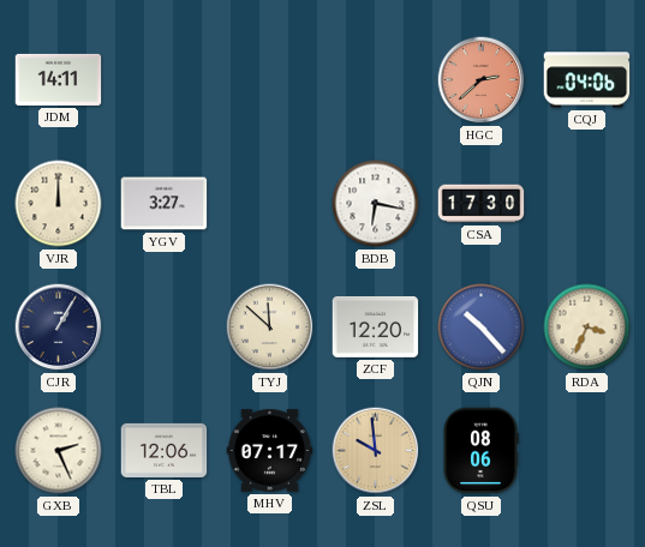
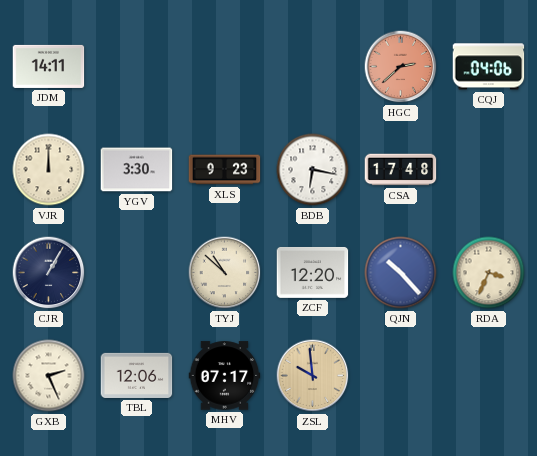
YGV: 3:27 -> 3:30 (137, 170)
XLS: none -> 9:23 (225, 170)
CSA: 17:30 -> 17:48 (401, 170)
TYJ: 11:52 -> 10:52 (225, 273)
QSU: 08:06 -> none (480, 451)
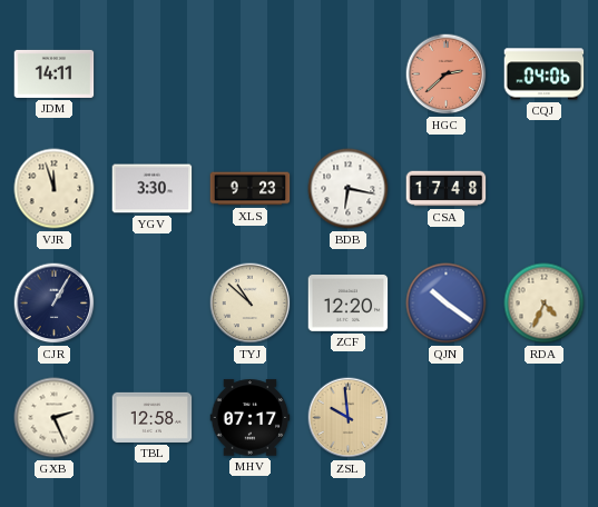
VJR: 12:00 -> 11:57 (55, 189)
QJN: 10:23 -> 10:21 (447, 304)
RDA: 3:34 -> 4:34 (545, 304)
TBL: 12:06 -> 12:58 (153, 417)
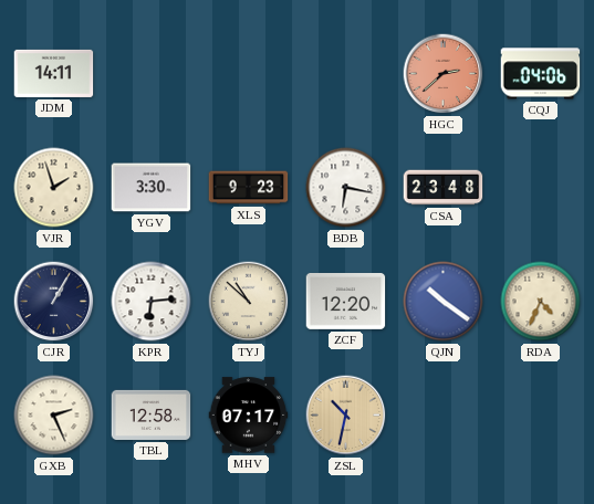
VJR: 11:57 -> 1:57 (54, 188)
CSA: 17:48 -> 23:48 (444, 188)
KPR: none -> 6:14 (152, 302)
ZSL: 9:59 -> 10:32 (346, 416)
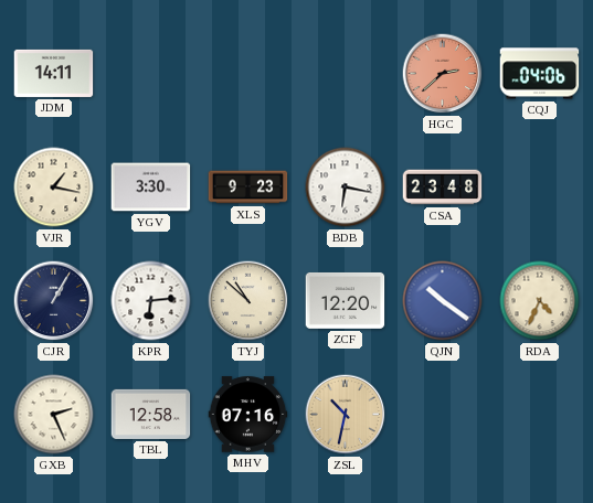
VJR: 1:57 -> 1:17 (54, 188)
MHV: 07:17 -> 07:16 (248, 415)
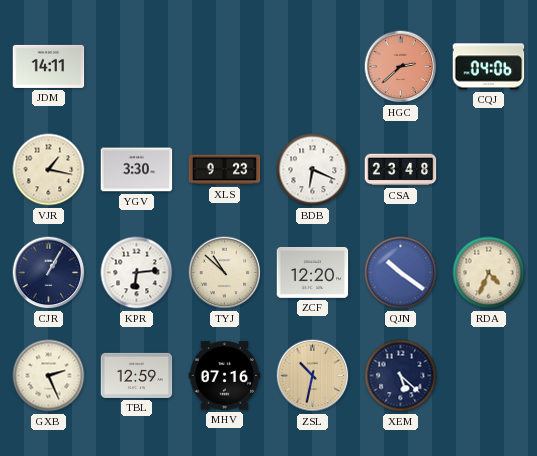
BDB: 6:17 -> 6:19 (313, 170)
TBL: 12:58 -> 12:59 (137, 375)
XEM: none -> 5:22 (401, 376)
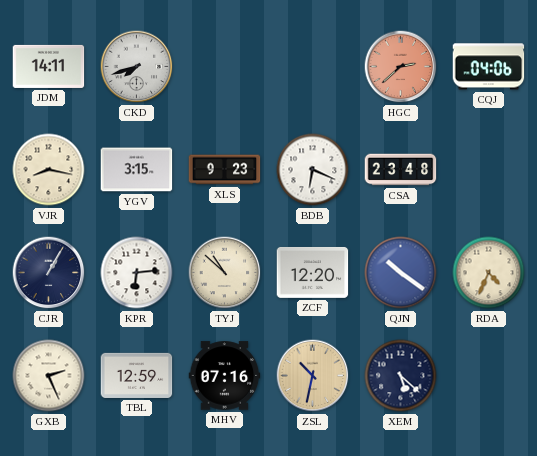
CKD: none -> 7:42 (137, 67)
VJR: 1:17 -> 8:17 (49, 170)
YGV: 3:30 -> 3:15 (137, 170)
